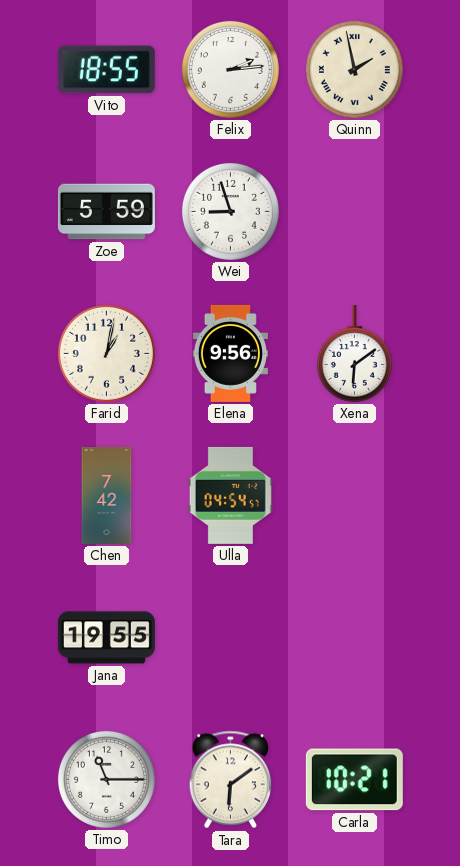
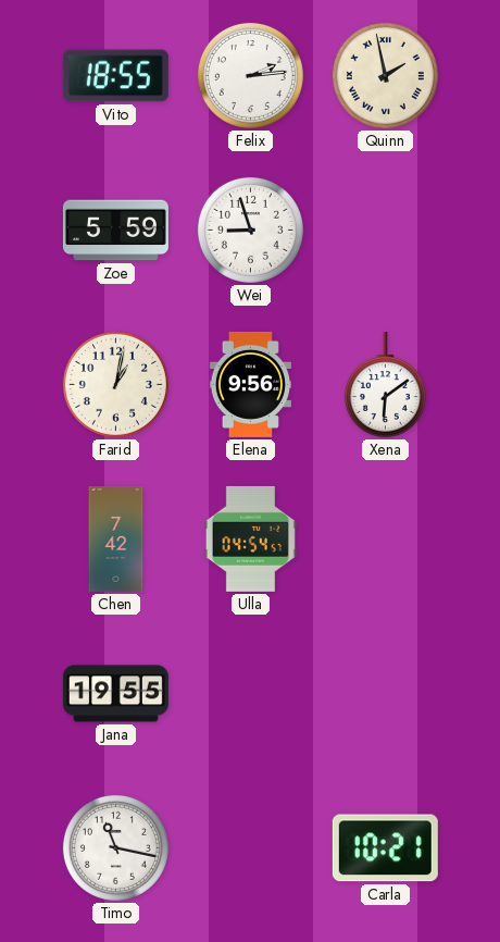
Timo: 11:15 -> 11:17 (115, 847)
Tara: 6:09 -> none (231, 780)
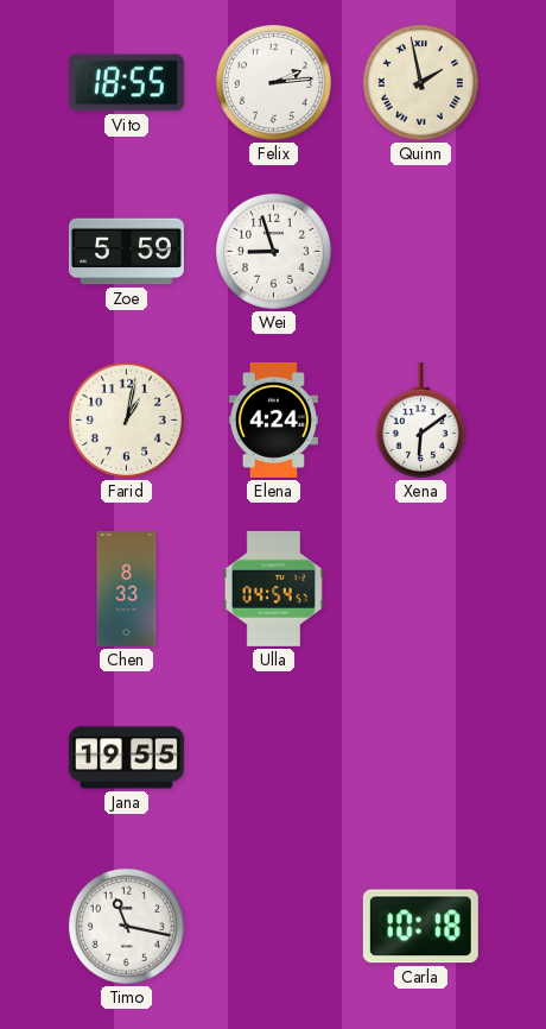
Elena: 9:56 -> 4:24 (273, 419)
Chen: 7:42 -> 8:33 (127, 588)
Carla: 10:21 -> 10:18 (420, 927)
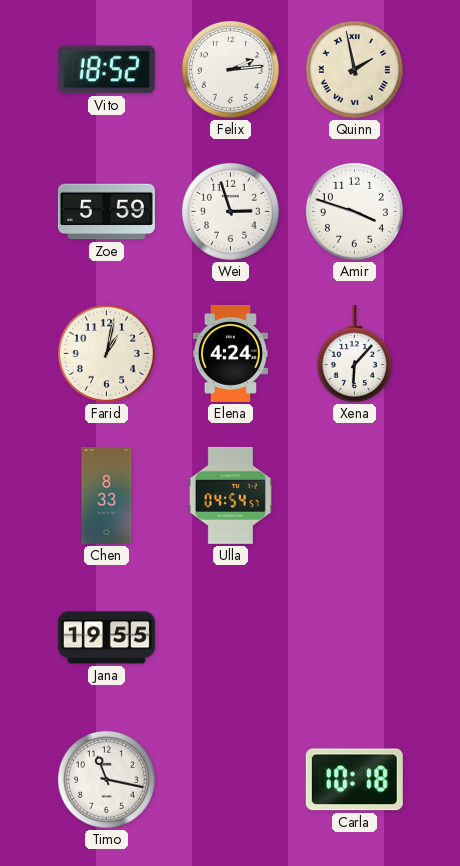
Vito: 18:55 -> 18:52 (106, 70)
Wei: 8:57 -> 2:57 (230, 211)
Amir: none -> 3:48 (354, 211)
Xena: 6:09 -> 6:07 (354, 353)
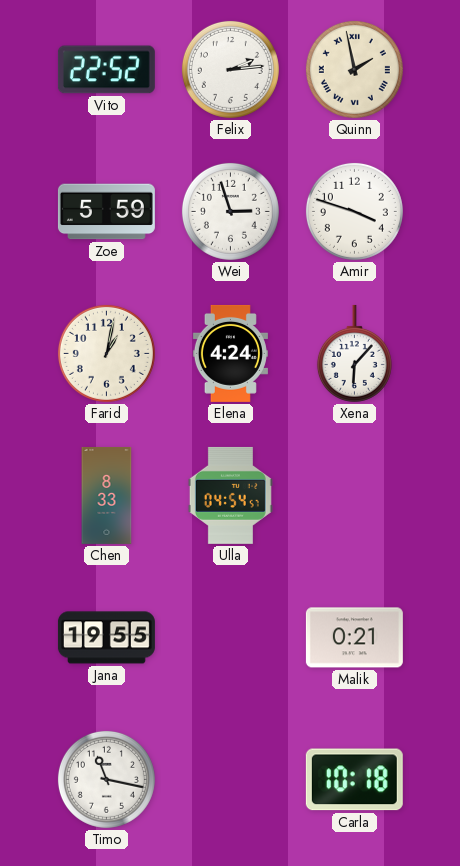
Vito: 18:52 -> 22:52 (106, 70)
Malik: none -> 0:21 (354, 638)
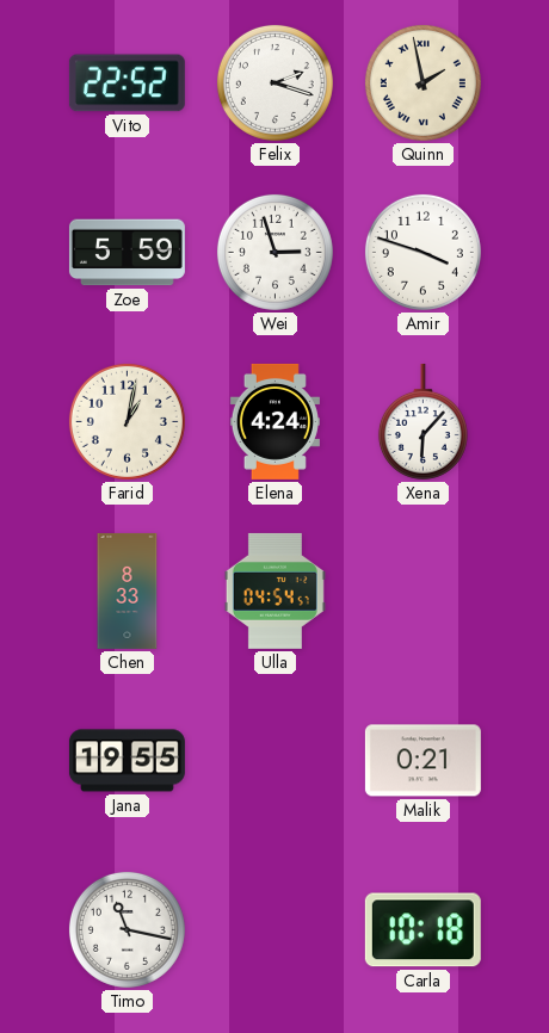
Felix: 2:14 -> 2:18 (274, 82)
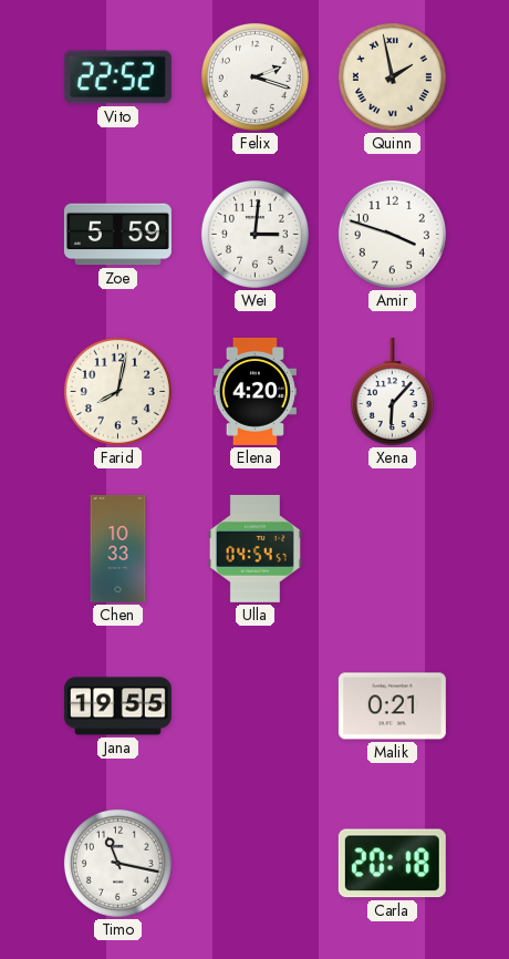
Wei: 2:57 -> 3:01 (254, 234)
Farid: 1:02 -> 8:02 (117, 391)
Elena: 4:24 -> 4:20 (254, 391)
Chen: 8:33 -> 10:33 (118, 548)
Carla: 10:18 -> 20:18 (392, 864)
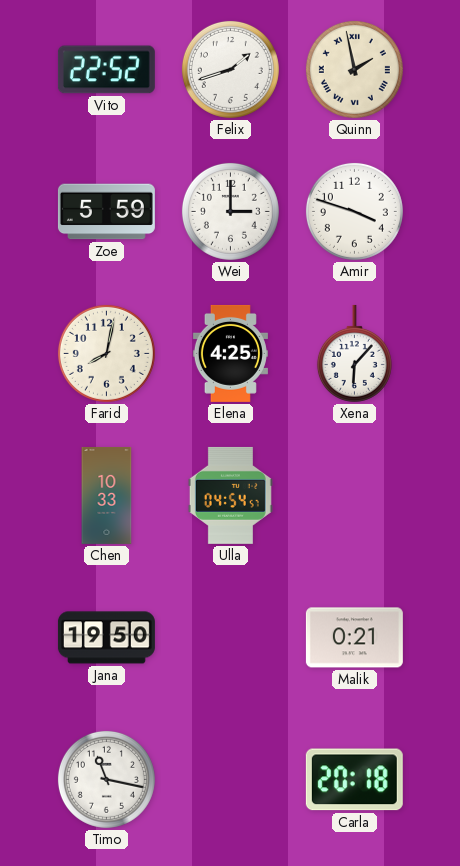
Felix: 2:18 -> 1:42 (230, 69)
Wei: 3:01 -> 3:00 (230, 211)
Elena: 4:20 -> 4:25 (230, 353)
Jana: 19:55 -> 19:50 (106, 638)
